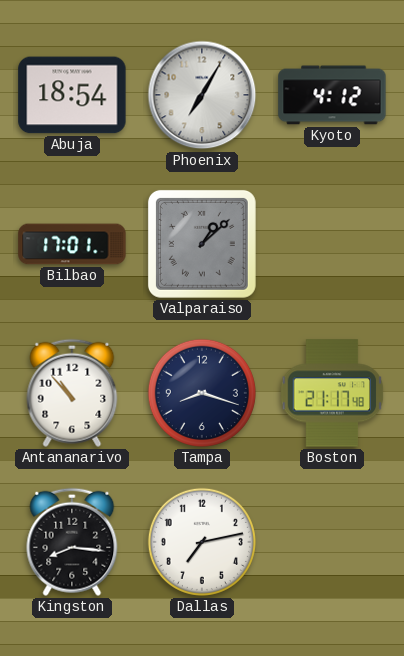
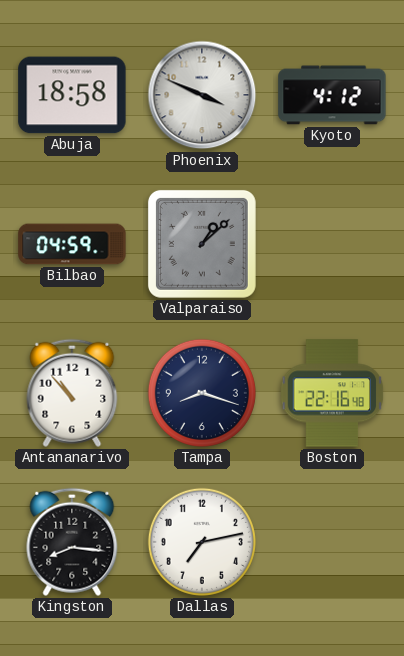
Abuja: 18:54 -> 18:58 (72, 95)
Phoenix: 7:05 -> 3:49 (202, 95)
Bilbao: 17:01 -> 04:59 (72, 244)
Boston: 21:17 -> 22:16 (332, 393)
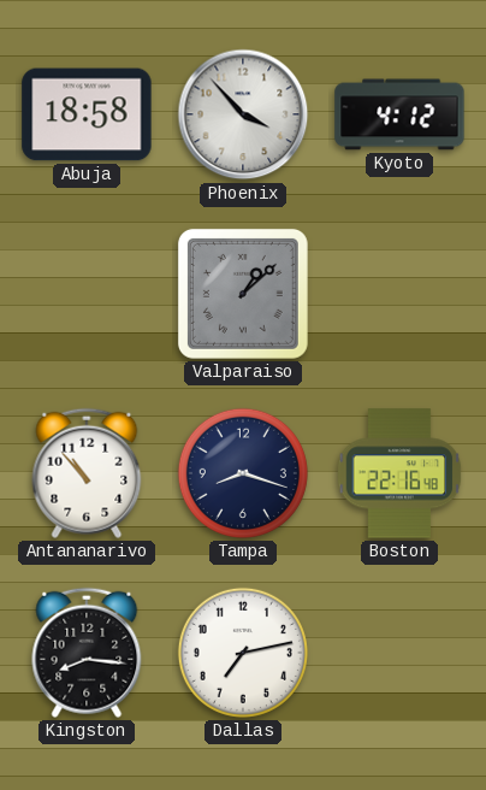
Phoenix: 3:49 -> 3:53 (243, 114)
Bilbao: 04:59 -> none (72, 244)
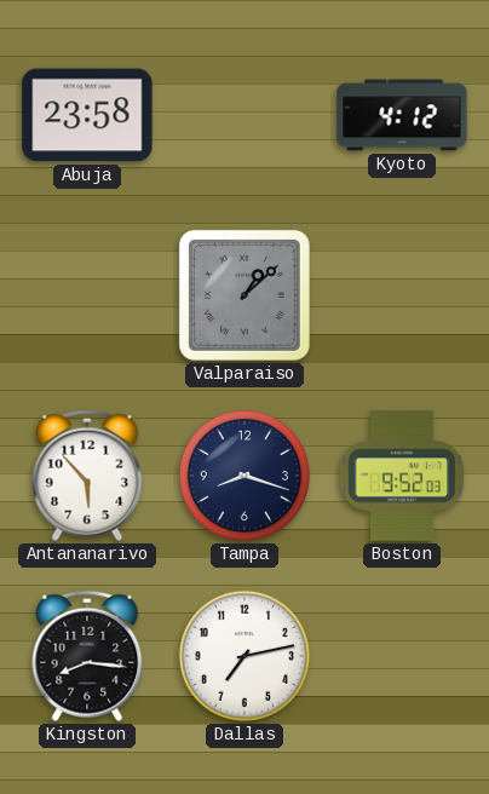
Abuja: 18:58 -> 23:58 (87, 115)
Phoenix: 3:53 -> none (243, 114)
Antananarivo: 10:53 -> 5:53 (87, 476)
Boston: 22:16 -> 9:52 (402, 476)
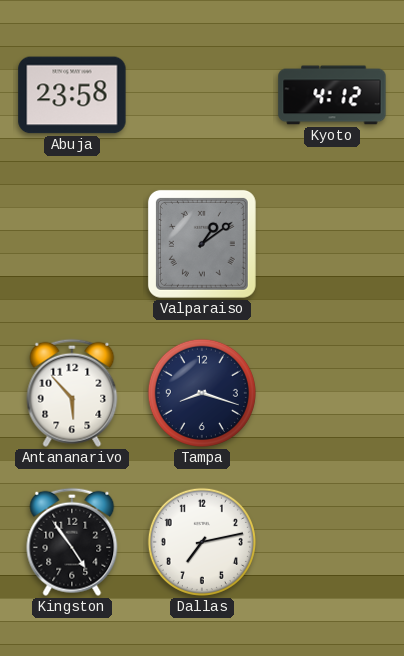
Valparaiso: 1:08 -> 1:09 (202, 244)
Boston: 9:52 -> none (402, 476)
Kingston: 8:16 -> 4:54 (72, 542)
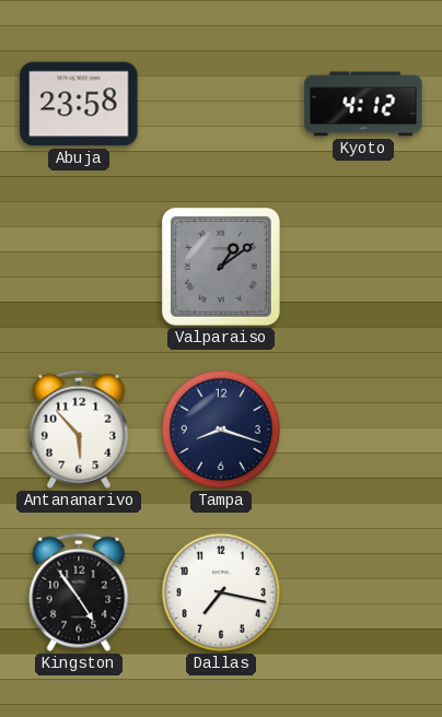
Dallas: 7:13 -> 7:17 (221, 592)
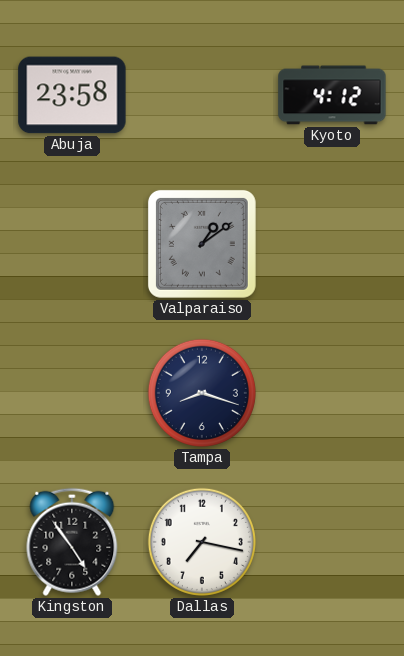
Antananarivo: 5:53 -> none (79, 430)
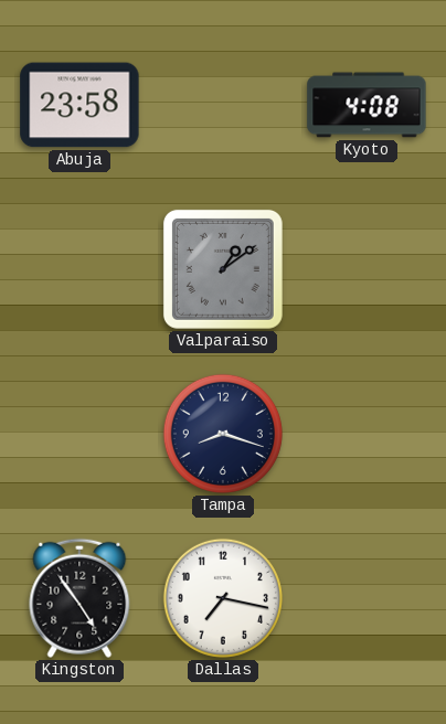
Kyoto: 4:12 -> 4:08 (367, 105)
